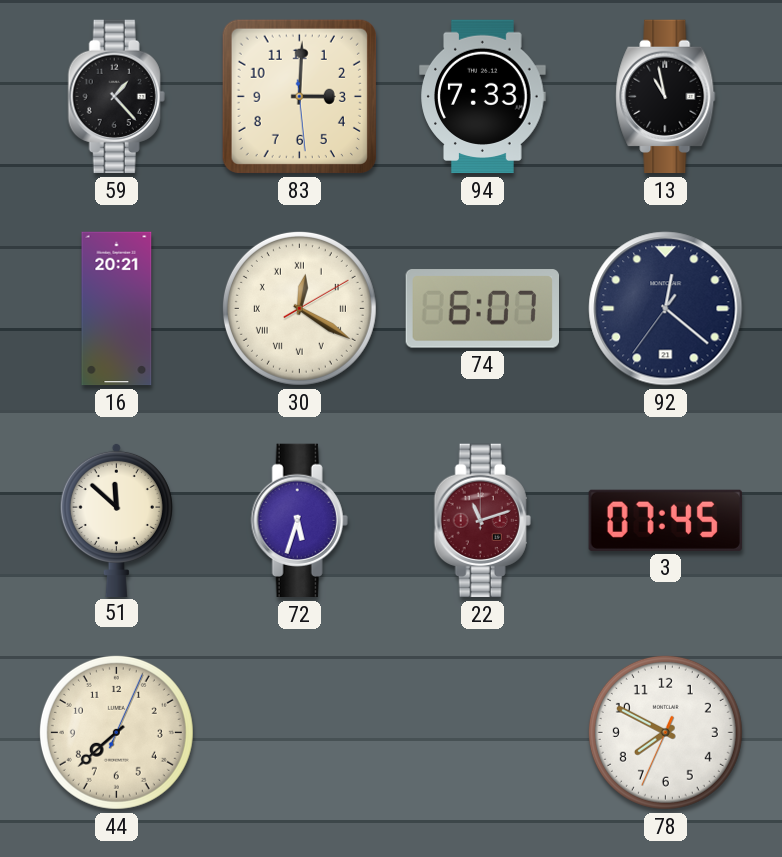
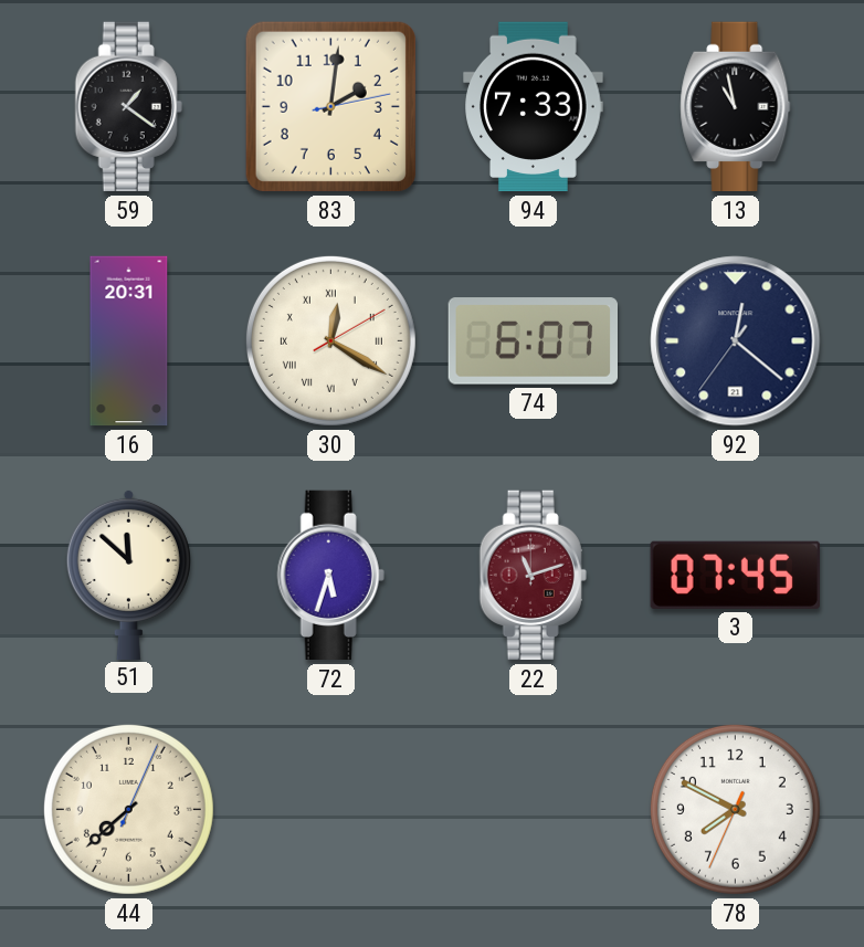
59: 1:23 -> 1:21 (128, 107)
83: 3:00 -> 2:01 (330, 106)
16: 20:21 -> 20:31 (129, 341)
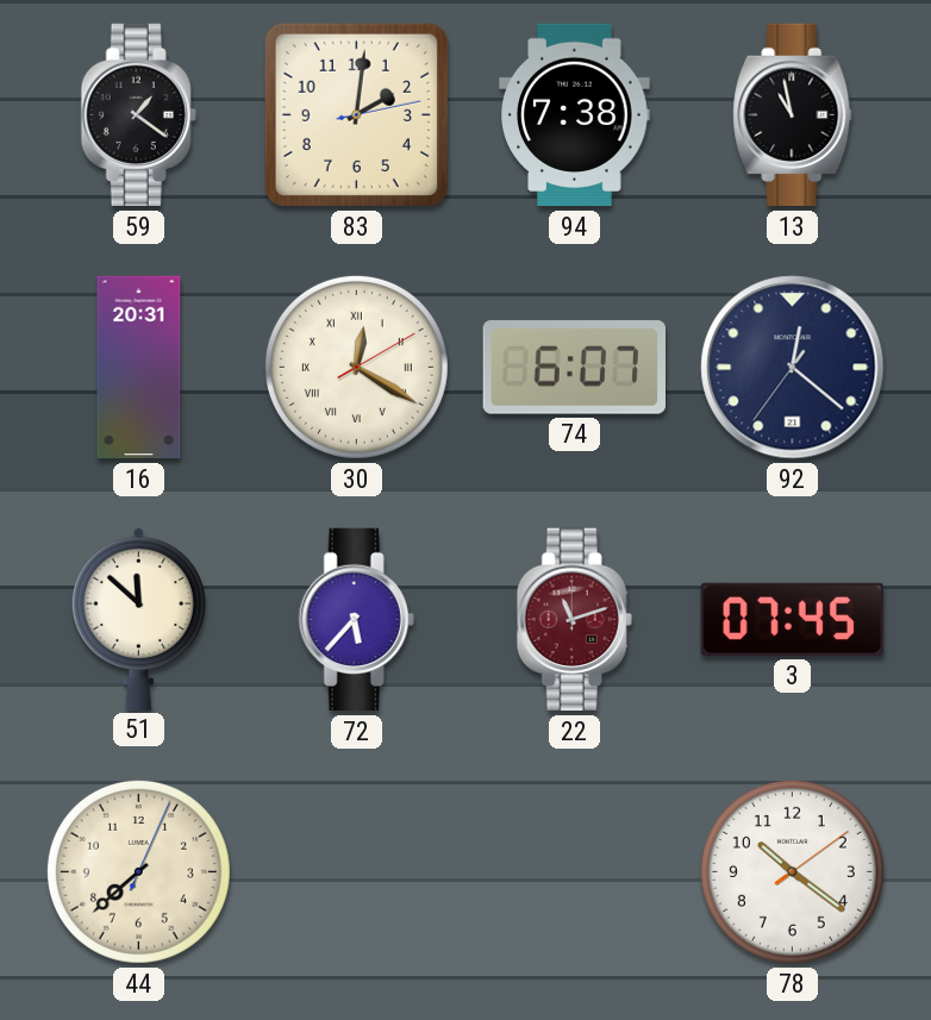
94: 7:33 -> 7:38 (575, 115)
72: 5:33 -> 5:37 (356, 620)
78: 7:49 -> 10:21 (792, 871)
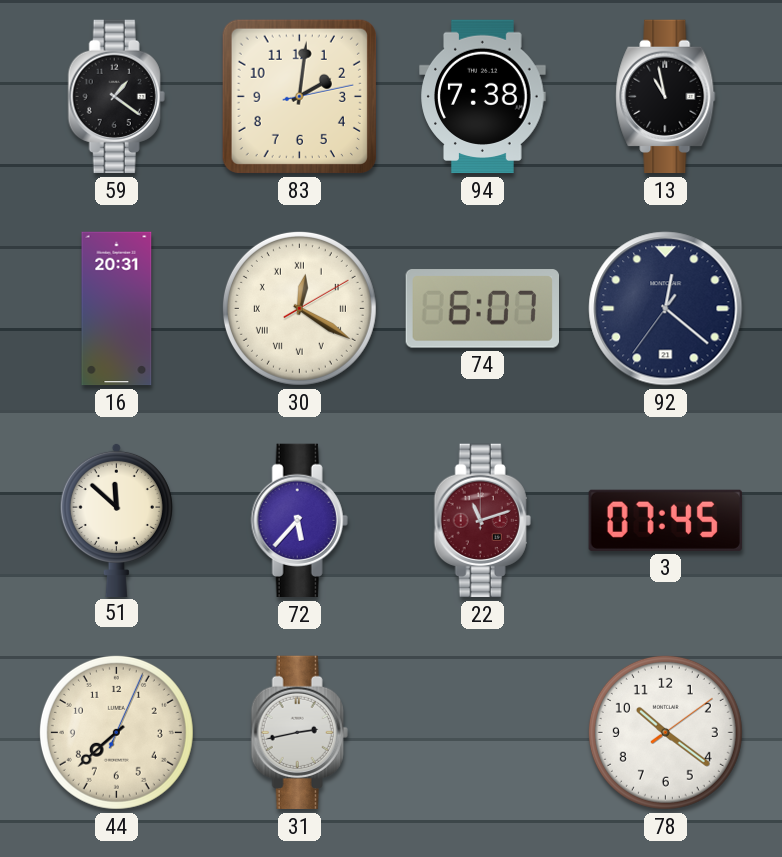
31: none -> 2:43 (299, 733)
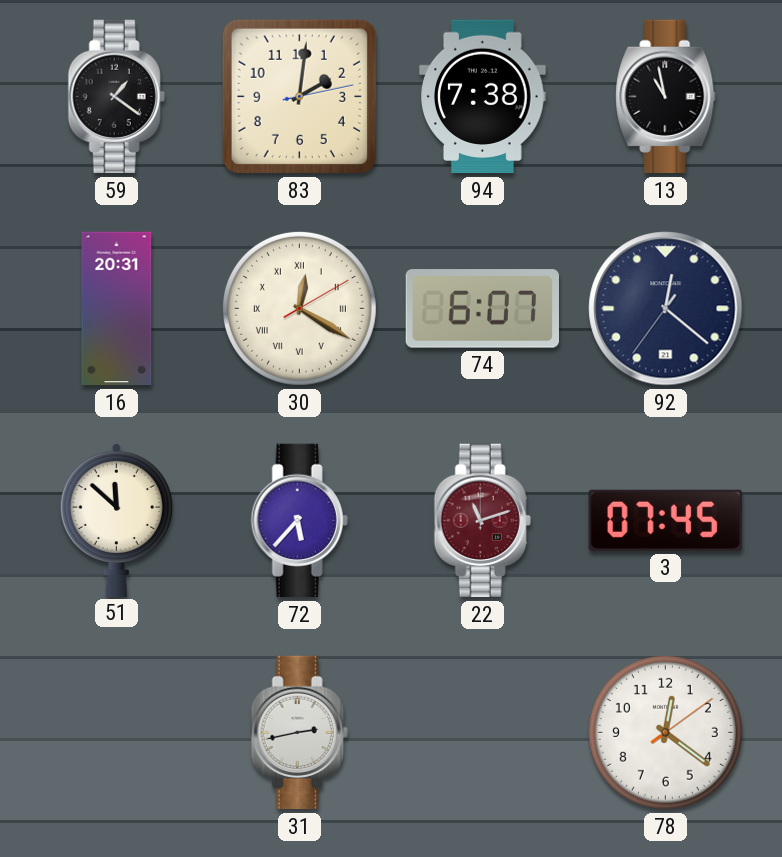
44: 7:38 -> none (116, 732)
78: 10:21 -> 12:21 (665, 732)
